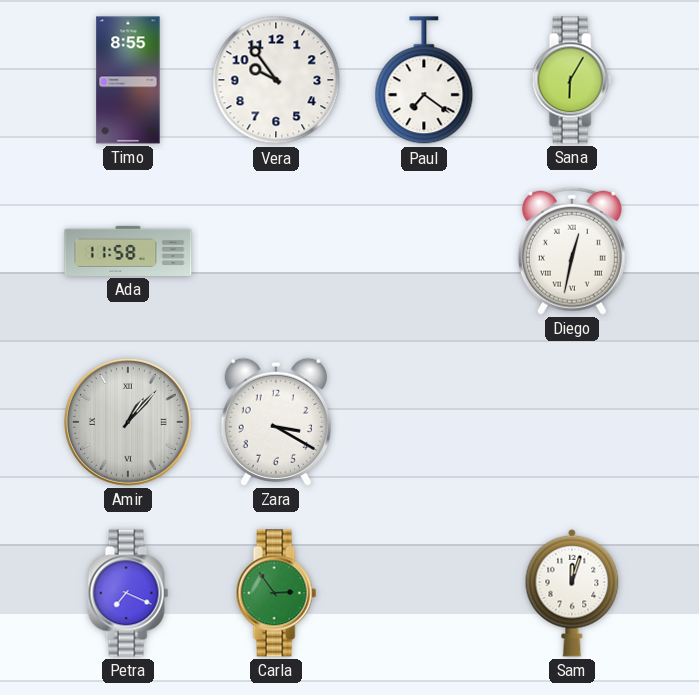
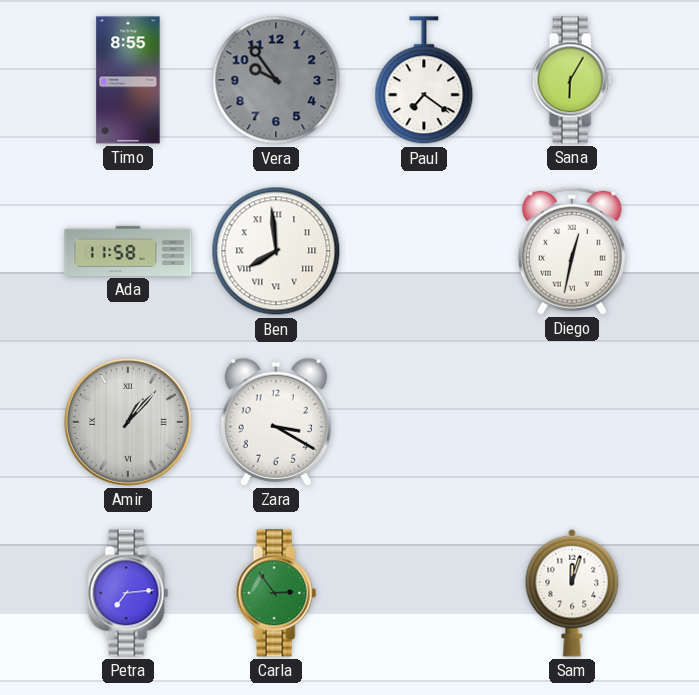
Vera dial: white -> grey (276, 80)
Ben: none -> 7:59 (276, 251)
Petra: 7:19 -> 7:14 (128, 593)
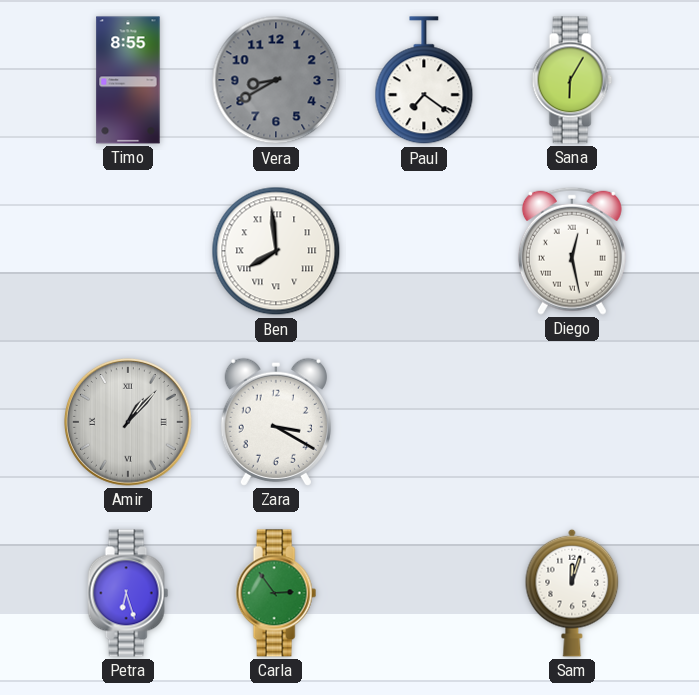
Vera: 9:54 -> 8:40 (276, 80)
Ada: 11:58 -> none (128, 251)
Diego: 12:32 -> 12:28 (572, 251)
Petra: 7:14 -> 6:27 (128, 593)
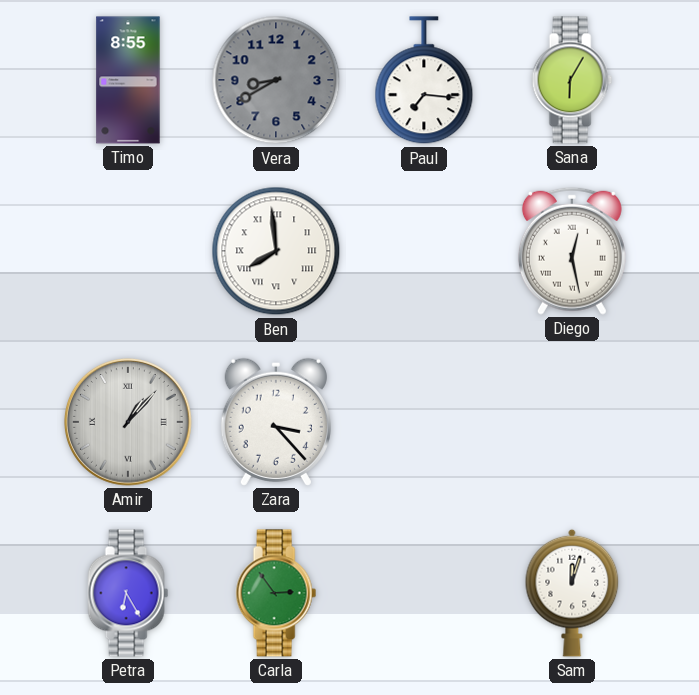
Paul: 7:21 -> 7:16 (424, 81)
Zara: 3:20 -> 3:23 (276, 422)
Petra: 6:27 -> 6:25 (128, 593)
